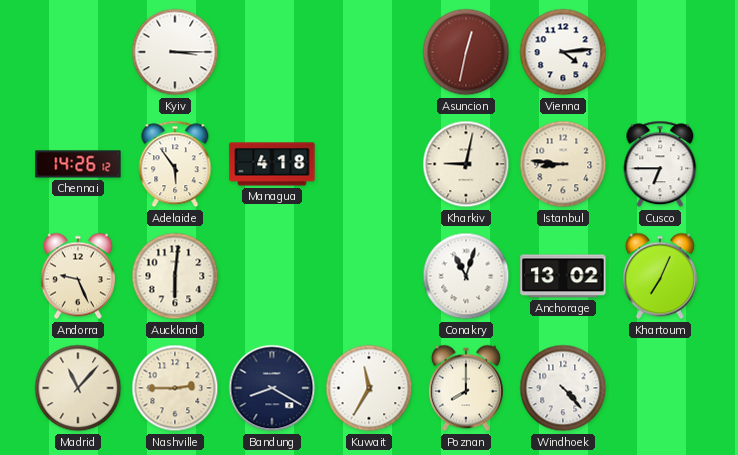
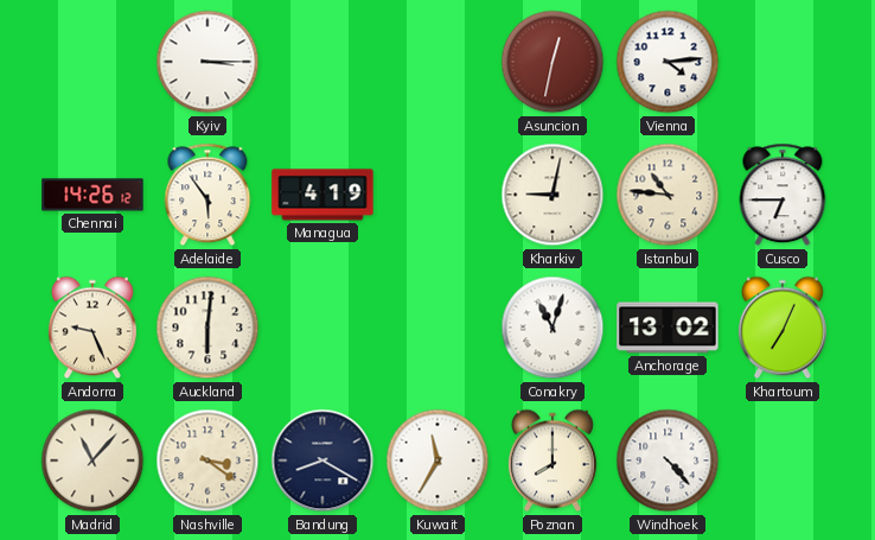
Managua: 4:18 -> 4:19 (322, 195)
Istanbul: 8:46 -> 10:46 (668, 195)
Nashville: 2:45 -> 3:21 (207, 460)
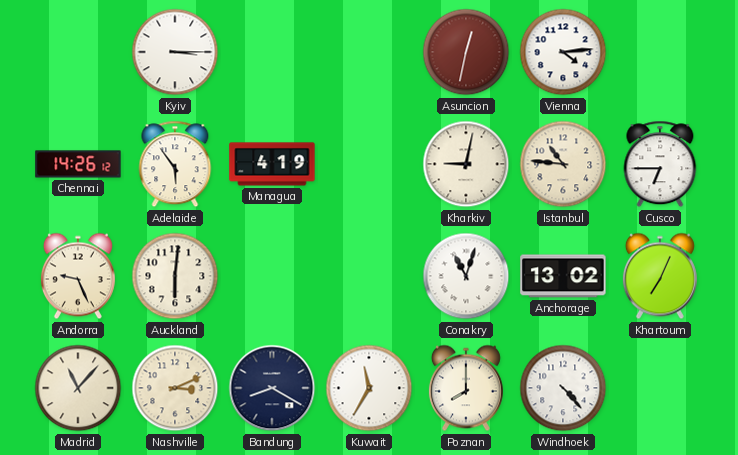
Nashville: 3:21 -> 3:11 (175, 388)
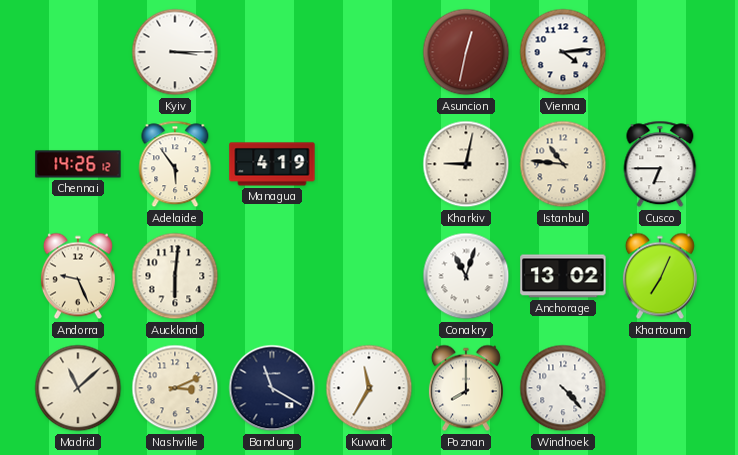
Madrid: 11:07 -> 11:08 (78, 388)
Bandung: 8:20 -> 11:20 (272, 388)
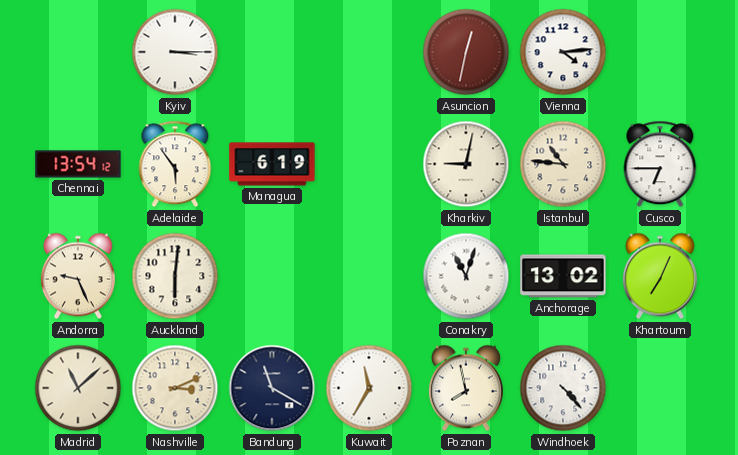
Chennai: 14:26 -> 13:54 (78, 164)
Managua: 4:19 -> 6:19 (272, 164)
Poznan: 8:00 -> 7:58 (466, 388)
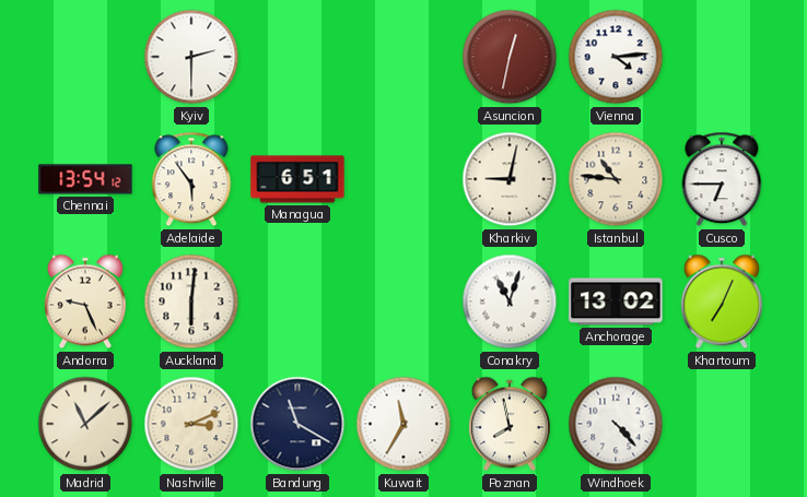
Kyiv: 3:15 -> 2:30 (191, 57)
Managua: 6:19 -> 6:51 (297, 179)
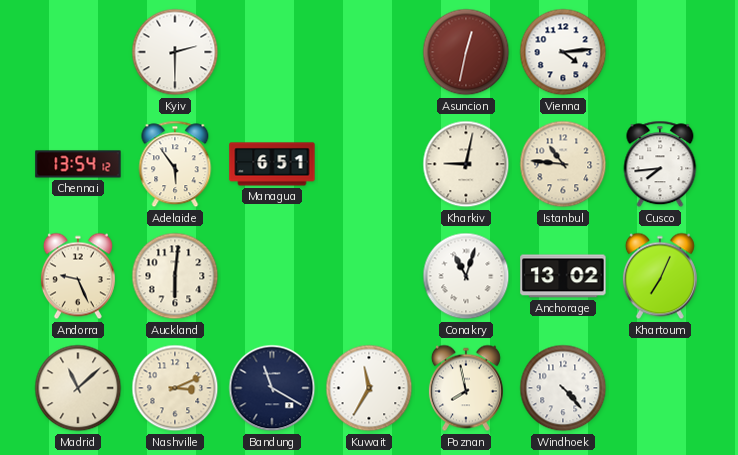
Cusco: 6:45 -> 7:44 (660, 164)
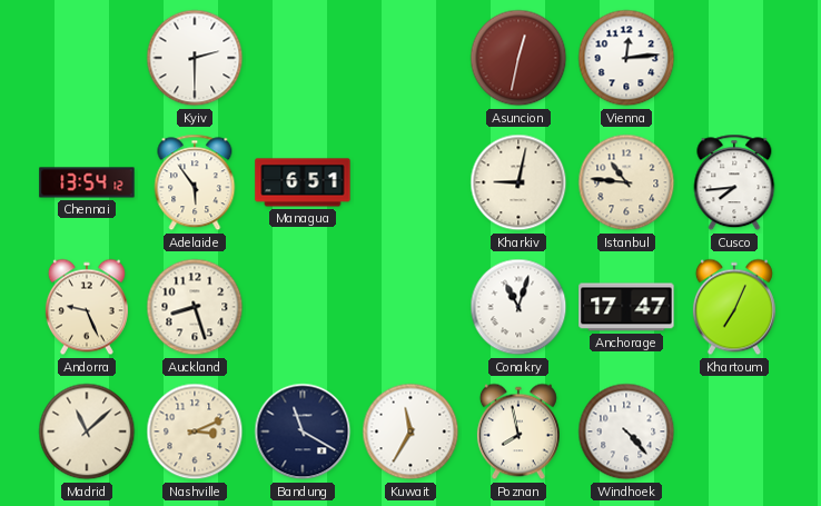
Vienna: 4:14 -> 12:14 (626, 58)
Auckland: 6:01 -> 8:27 (195, 307)
Anchorage: 13:02 -> 17:47 (626, 307)
